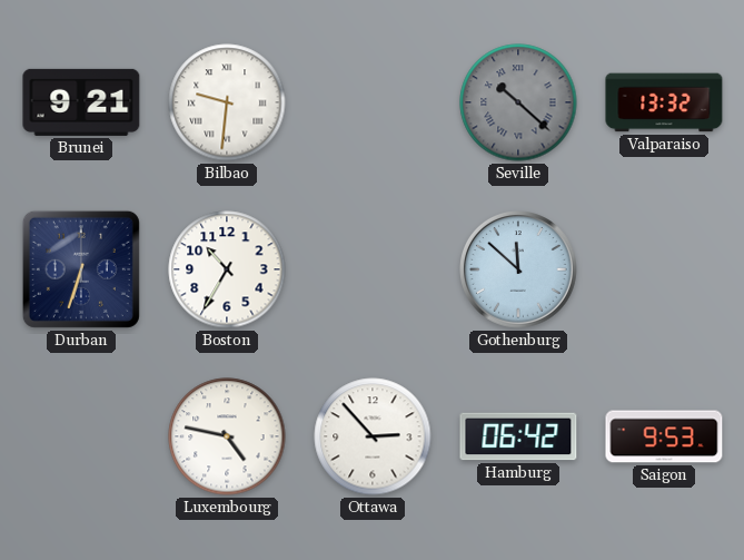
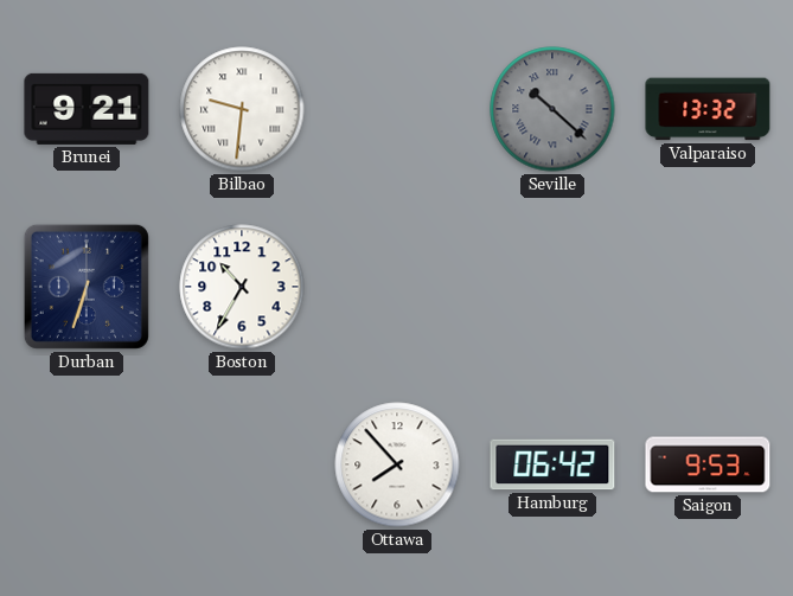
Gothenburg: 11:52 -> none (519, 271)
Luxembourg: 4:47 -> none (227, 436)
Ottawa: 2:53 -> 7:53 (397, 464)
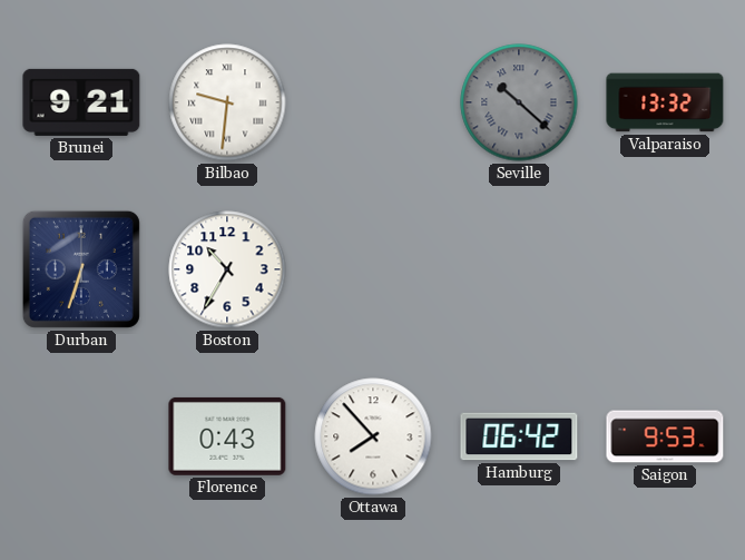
Florence: none -> 0:43 (227, 436)
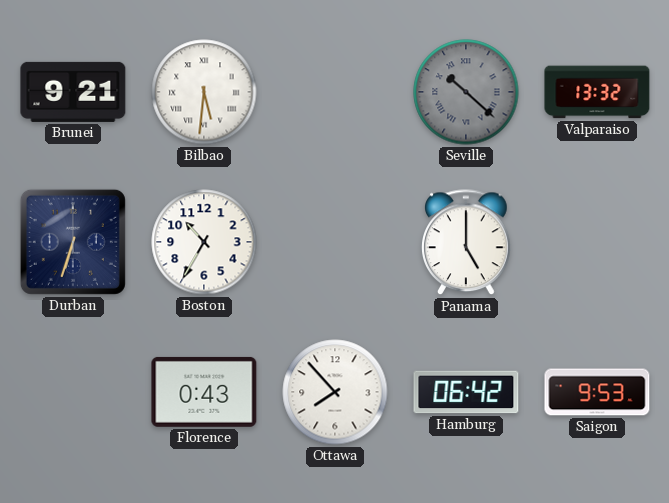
Bilbao: 9:31 -> 5:31 (204, 92)
Panama: none -> 5:00 (467, 243)
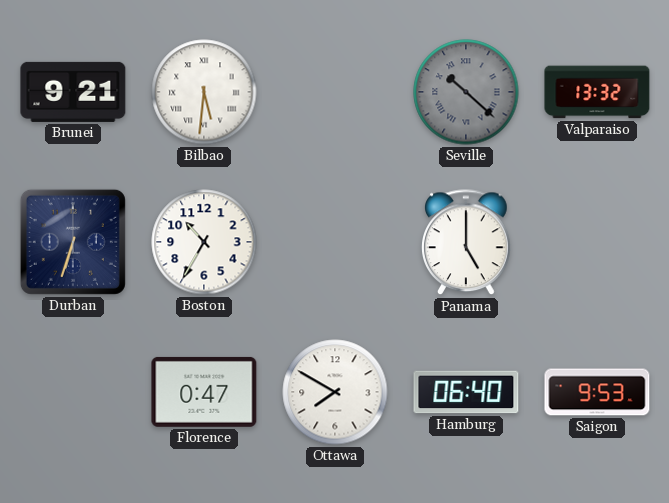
Florence: 0:43 -> 0:47 (204, 392)
Ottawa: 7:53 -> 7:50 (335, 392)
Hamburg: 06:42 -> 06:40 (466, 392)
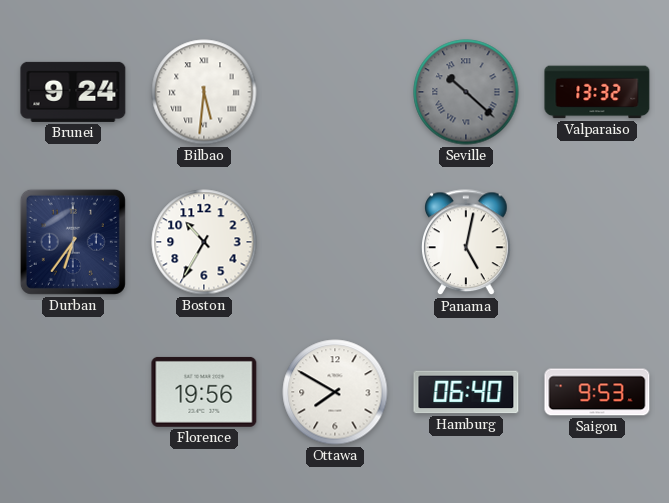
Brunei: 9:21 -> 9:24 (73, 92)
Durban: 6:33 -> 6:36 (73, 242)
Panama: 5:00 -> 5:02 (467, 243)
Florence: 0:47 -> 19:56 (204, 392)
